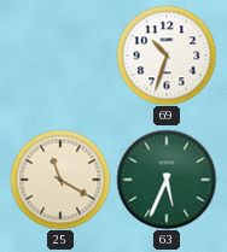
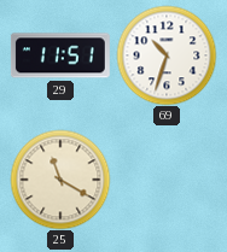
29: none -> 11:51 (60, 55)
63: 5:34 -> none (167, 180)
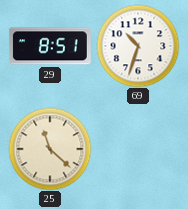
29: 11:51 -> 8:51 (50, 46)
25: 11:20 -> 11:22 (50, 149)
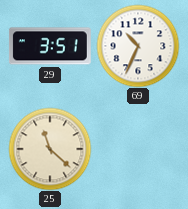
29: 8:51 -> 3:51 (50, 46)
69: 10:33 -> 10:34 (138, 46)
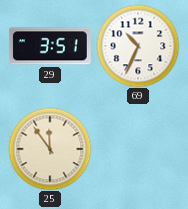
25: 11:22 -> 11:54 (50, 149)
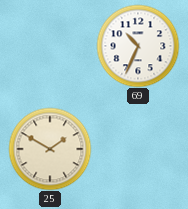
29: 3:51 -> none (50, 46)
25: 11:54 -> 1:50 (50, 149)
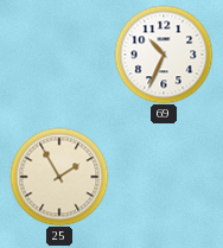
25: 1:50 -> 1:55 (59, 177)
